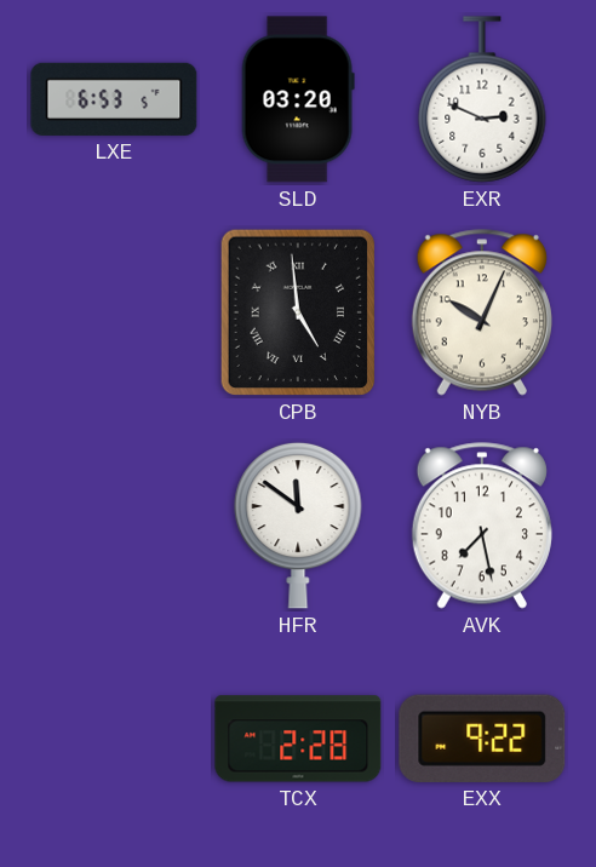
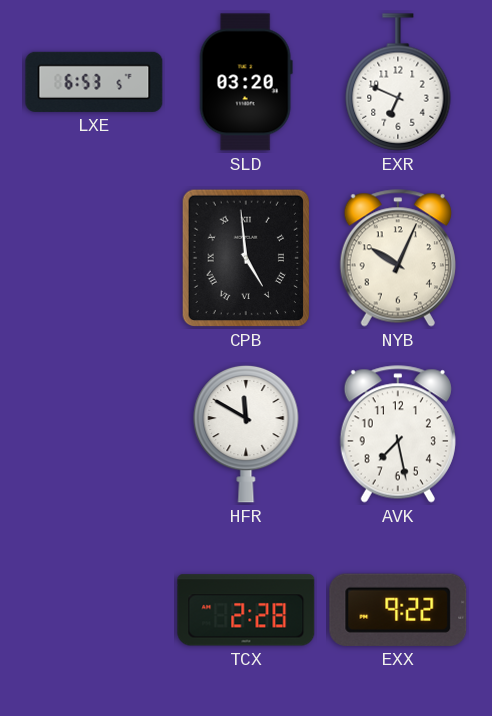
EXR: 2:49 -> 6:49 (398, 82)
HFR: 11:51 -> 11:50 (246, 434)
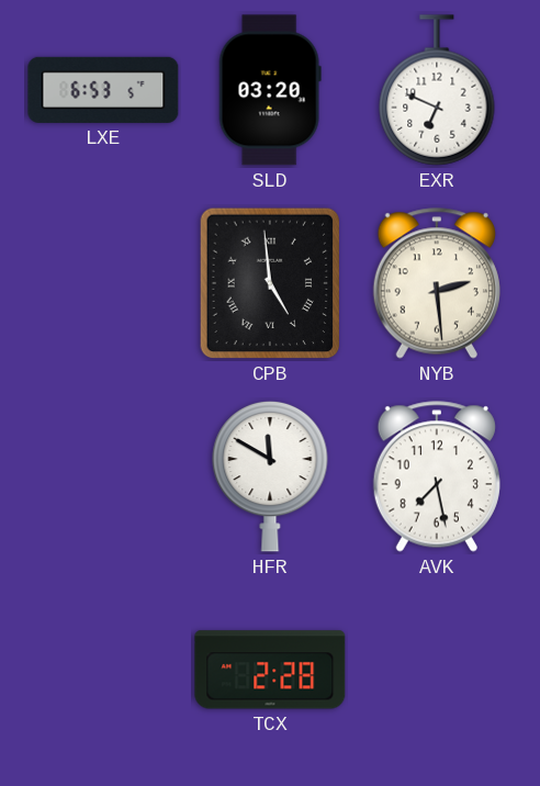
NYB: 10:04 -> 2:29 (437, 283)
EXX: 9:22 -> none (398, 610)
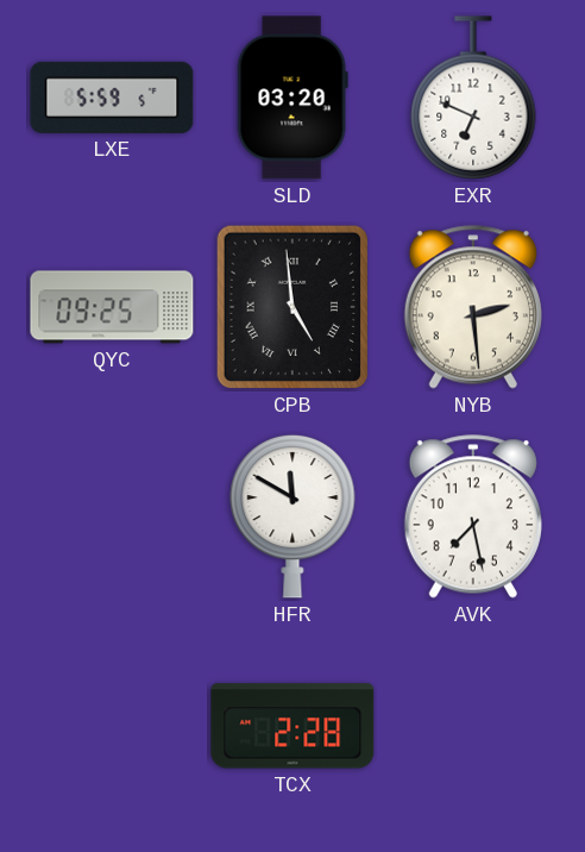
LXE: 6:53 -> 5:59 (112, 98)
QYC: none -> 09:25 (112, 307)
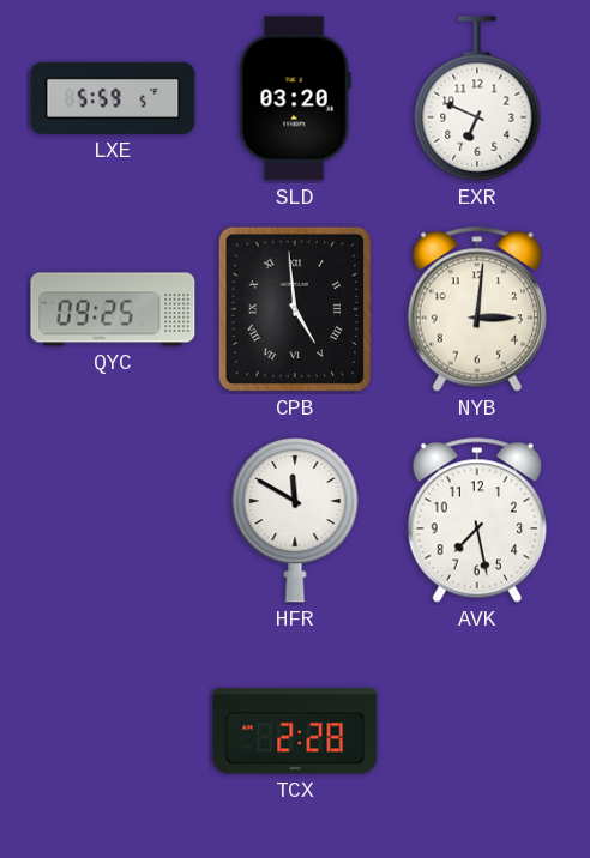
NYB: 2:29 -> 3:01 (477, 309)
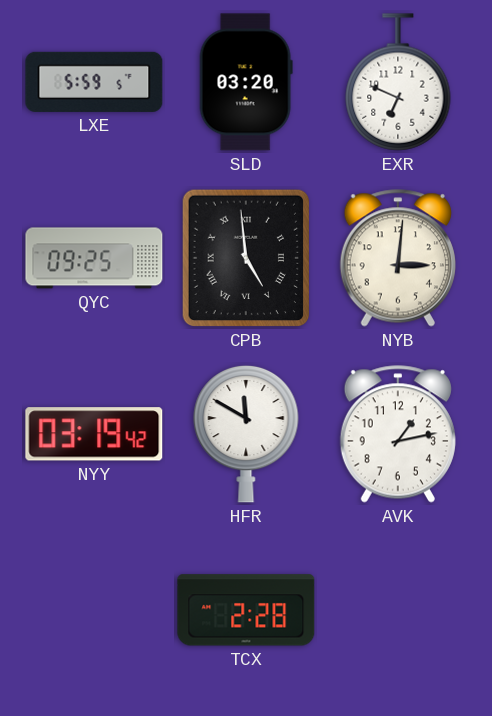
NYY: none -> 03:19 (94, 434)
AVK: 7:28 -> 1:13 (398, 434)
